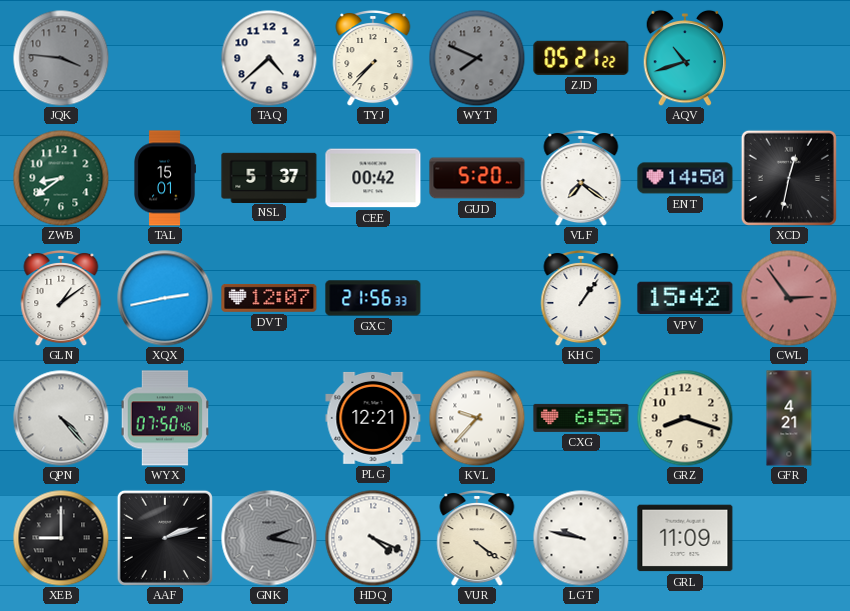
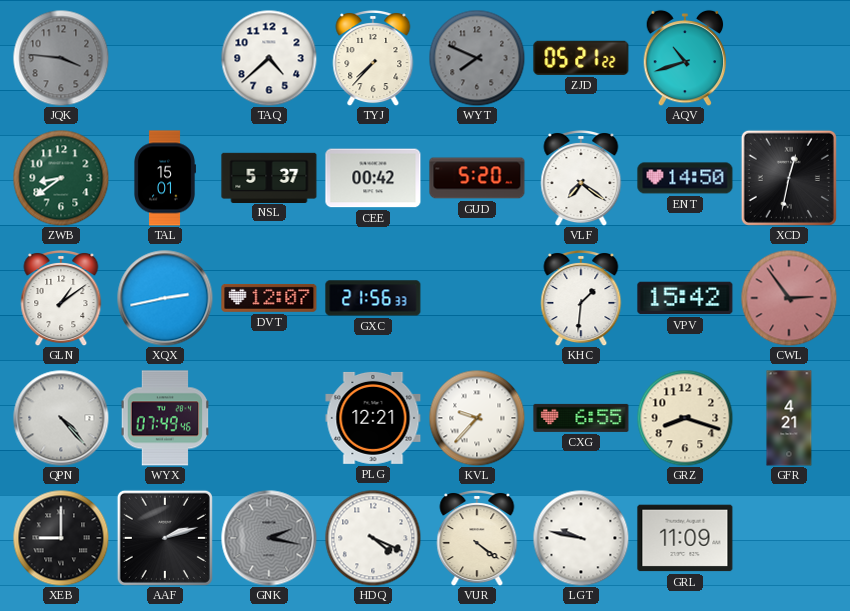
KHC: 1:06 -> 1:31 (581, 299)
WYX: 07:50 -> 07:49 (165, 418)
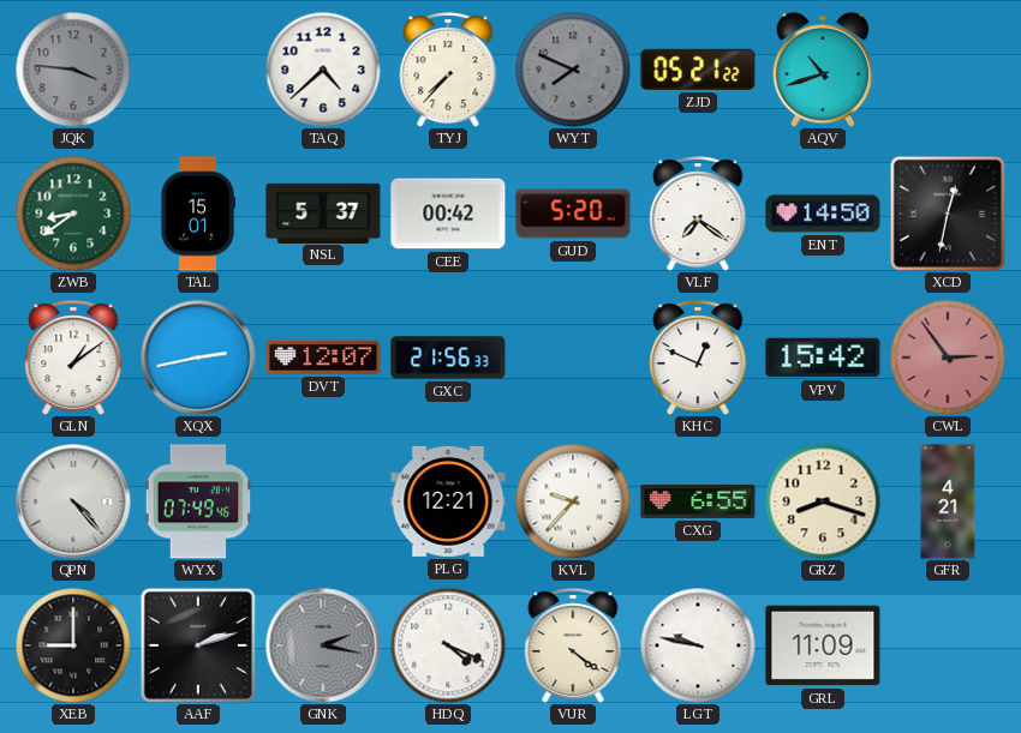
KHC: 1:31 -> 12:49 (698, 359)
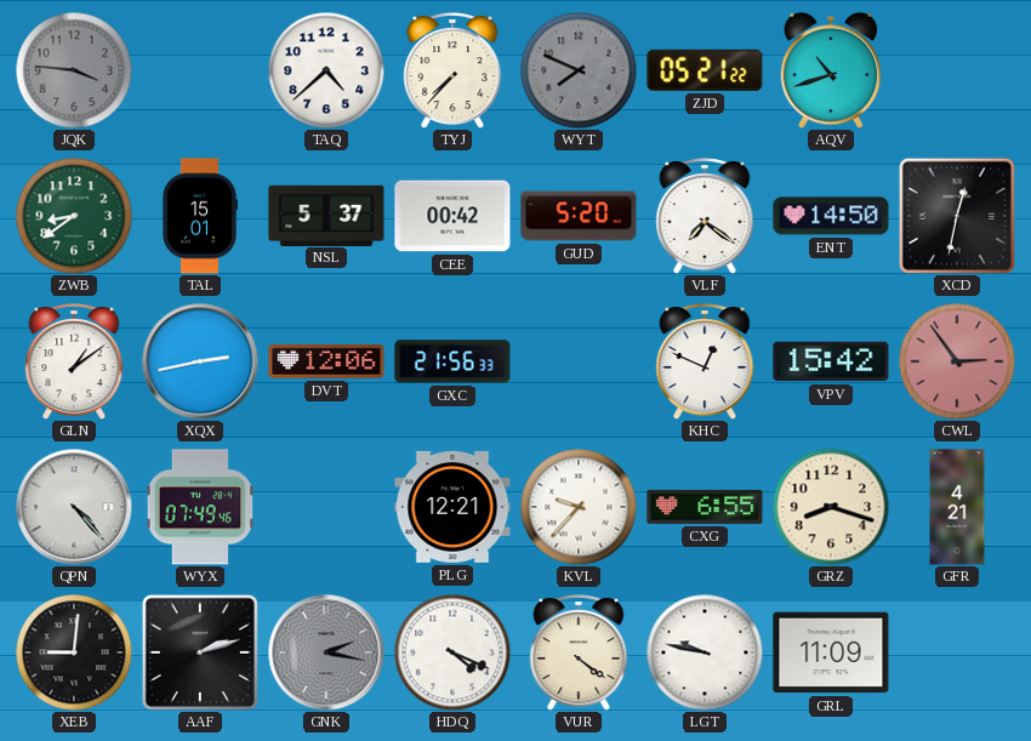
DVT: 12:07 -> 12:06 (326, 361)
XEB: 9:00 -> 9:01 (74, 652)
